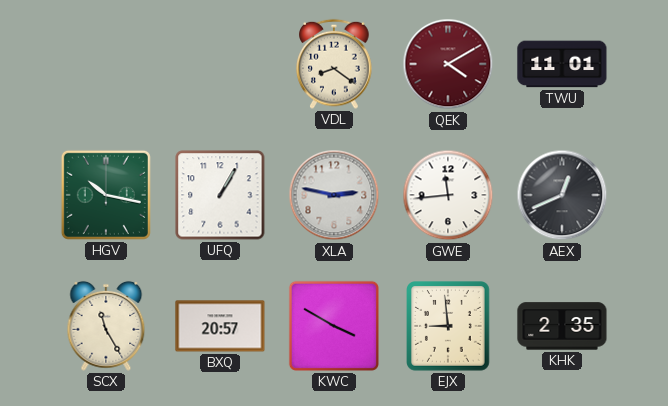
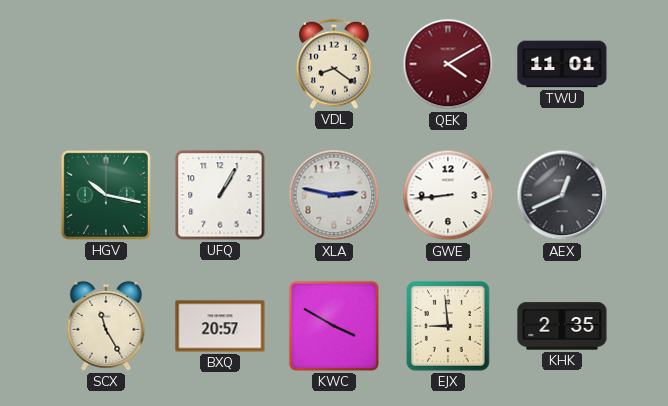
GWE: 11:44 -> 8:44 (448, 195)
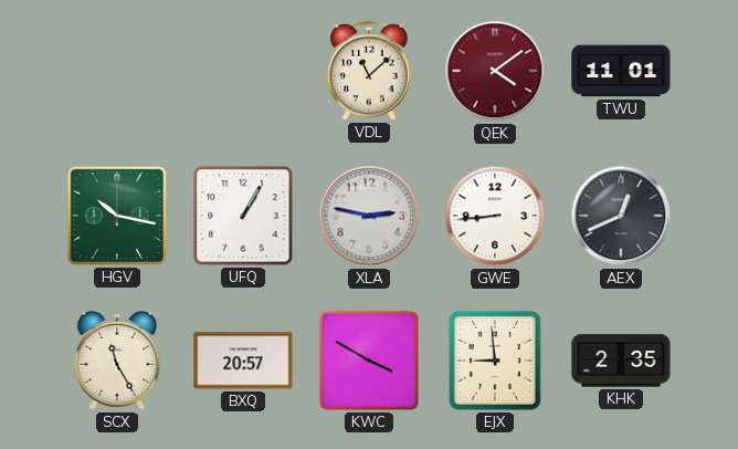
VDL: 8:21 -> 11:08 (369, 71)
QEK: 4:10 -> 4:09 (495, 71)
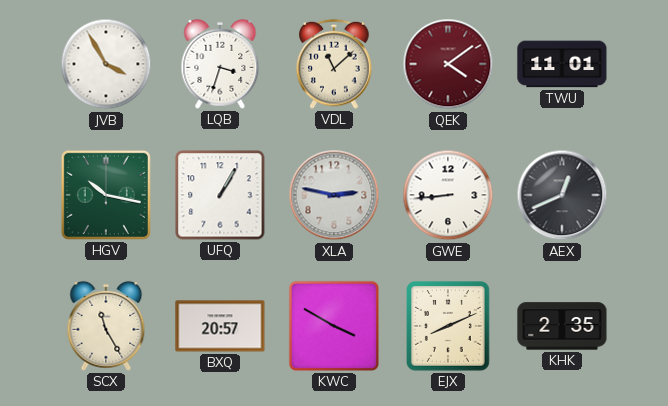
JVB: none -> 3:55 (106, 64)
LQB: none -> 3:33 (220, 64)
EJX: 8:59 -> 8:11 (449, 327)
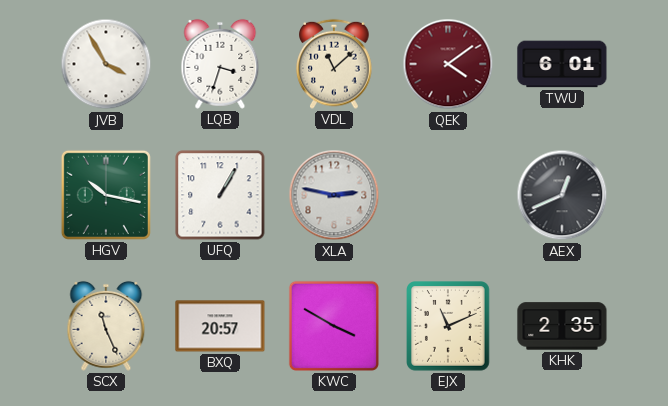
TWU: 11:01 -> 6:01 (562, 64)
GWE: 8:44 -> none (448, 195)
SCX: 11:25 -> 11:26 (106, 326)
EJX: 8:11 -> 11:11 (449, 327)
